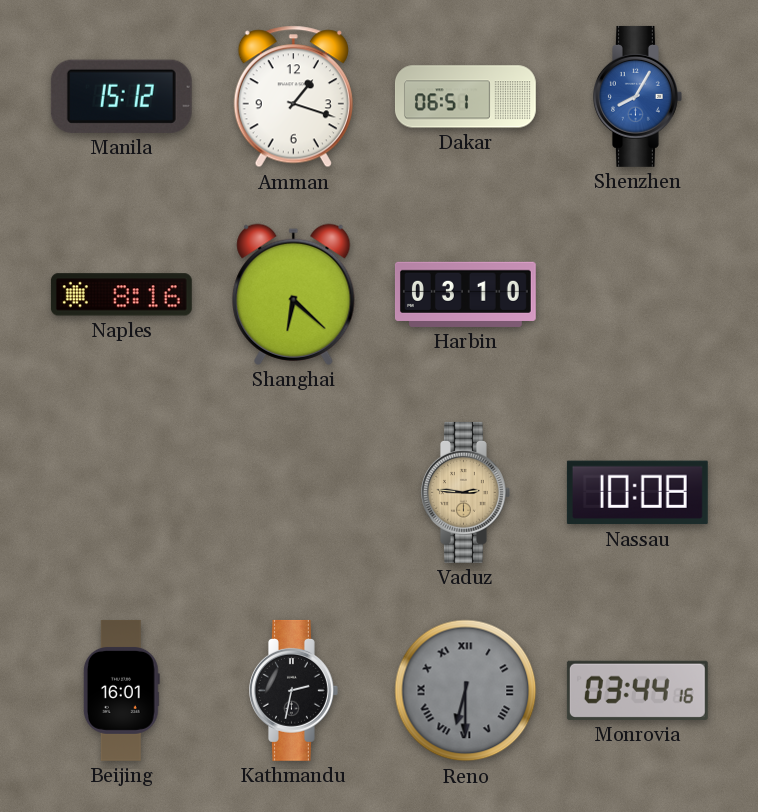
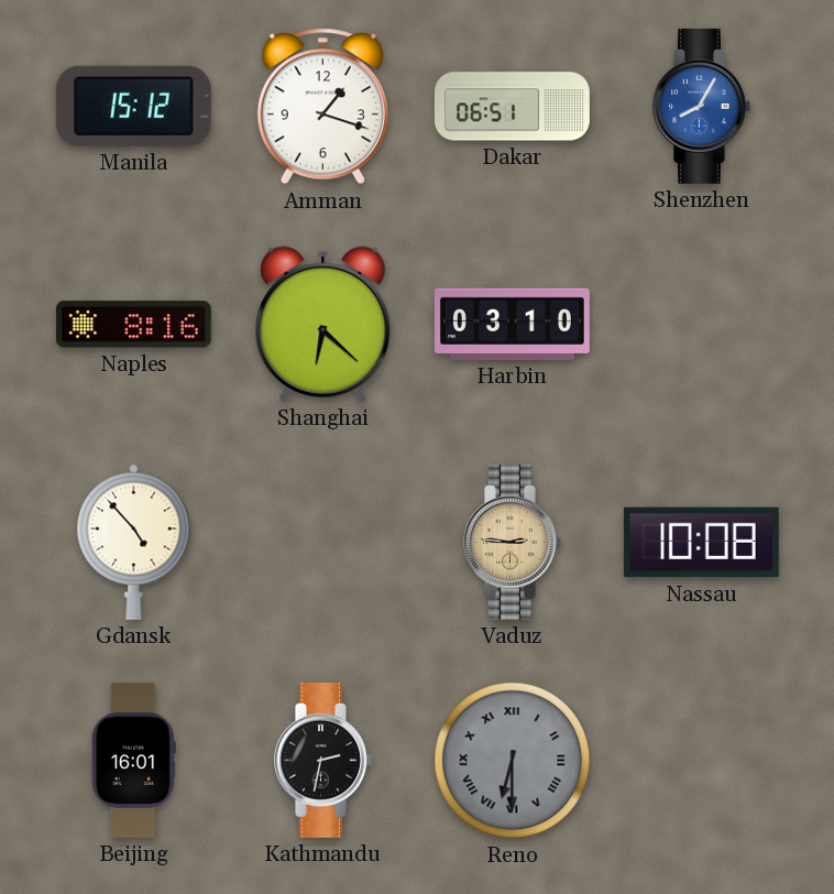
Gdansk: none -> 4:53 (134, 542)
Monrovia: 03:44 -> none (637, 690)
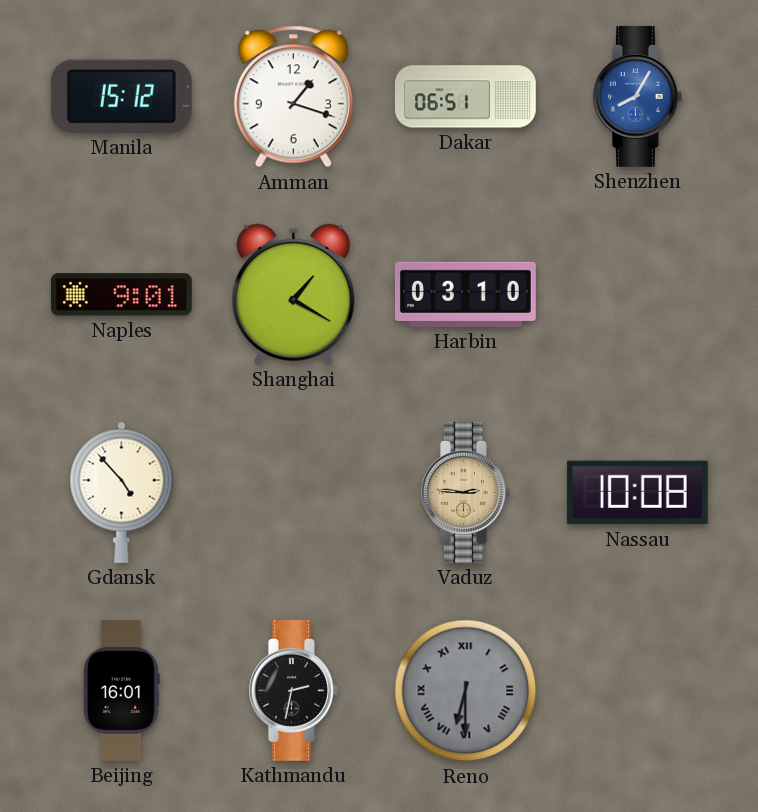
Naples: 8:16 -> 9:01 (121, 295)
Shanghai: 6:22 -> 1:20 (294, 294)
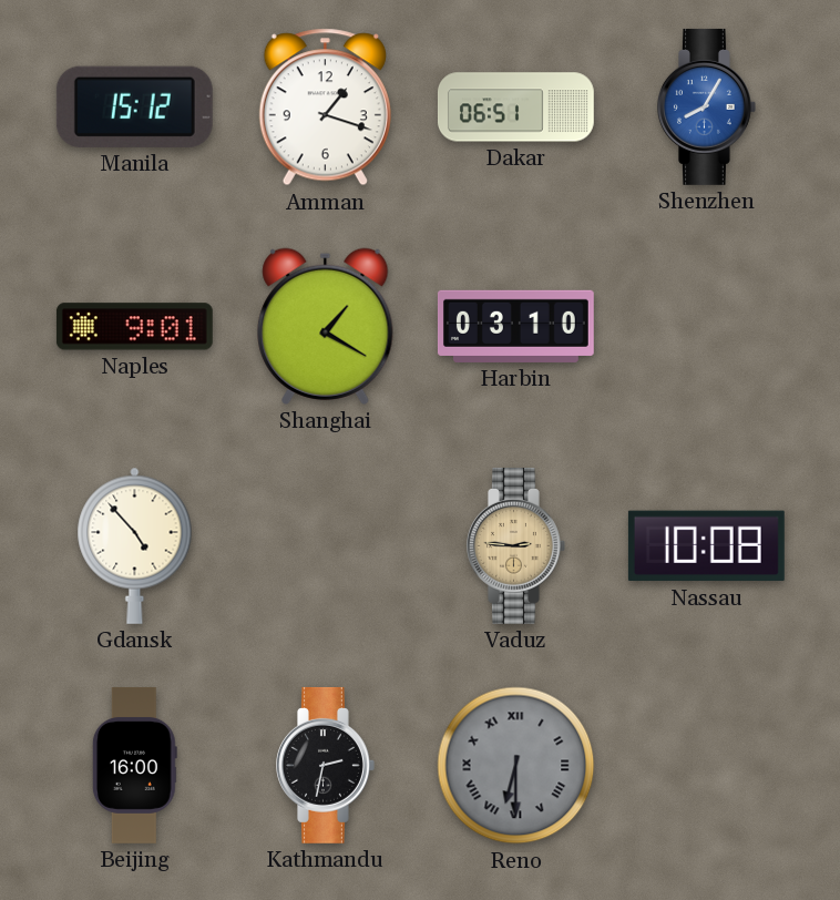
Beijing: 16:01 -> 16:00 (134, 765)
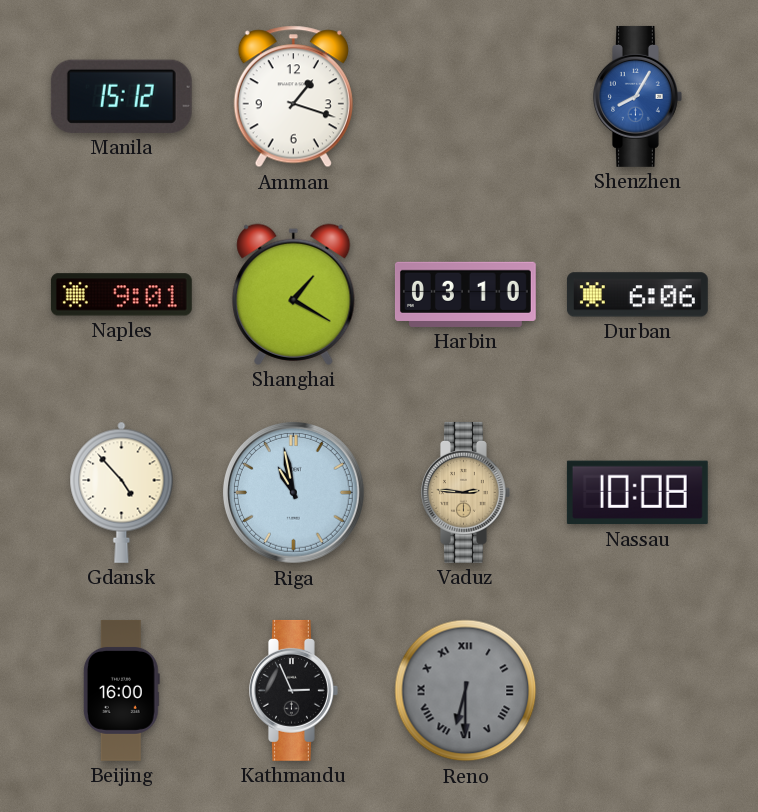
Dakar: 06:51 -> none (515, 108)
Durban: none -> 6:06 (637, 295)
Riga: none -> 10:58 (293, 492)
Kathmandu: 2:32 -> 2:56 (294, 690)
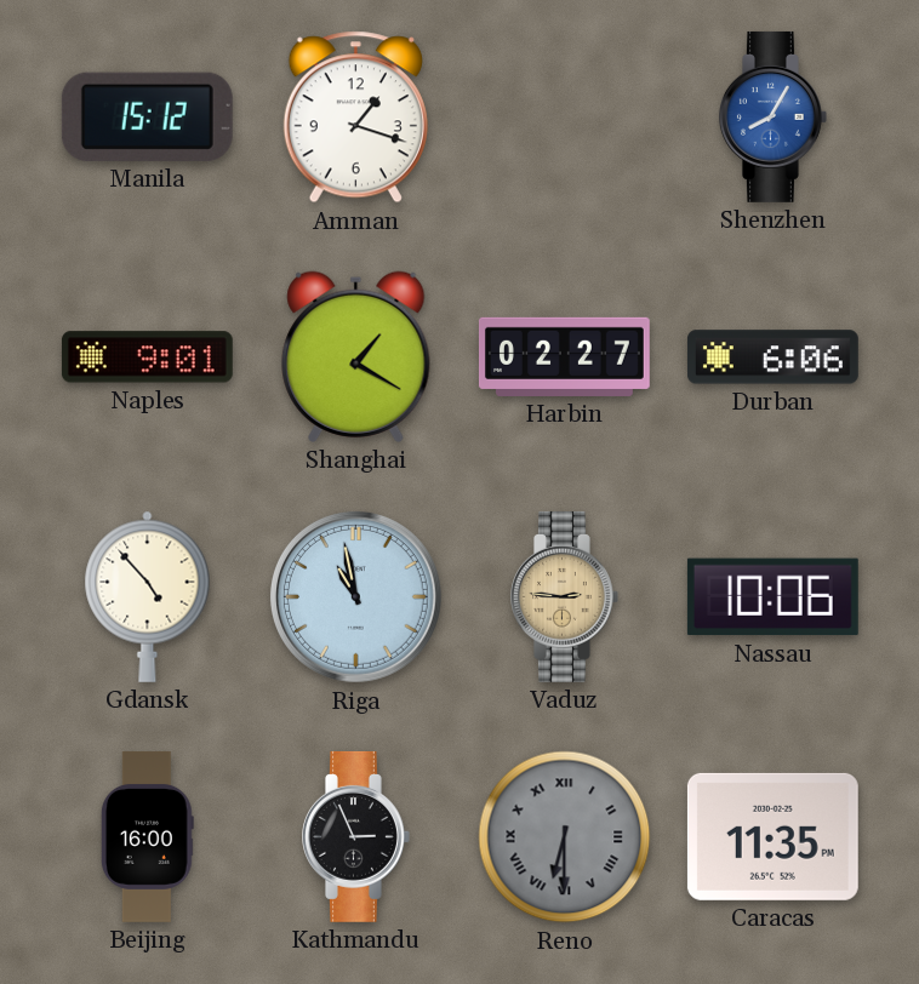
Harbin: 03:10 -> 02:27 (564, 356)
Nassau: 10:08 -> 10:06 (772, 597)
Caracas: none -> 11:35 (772, 836)
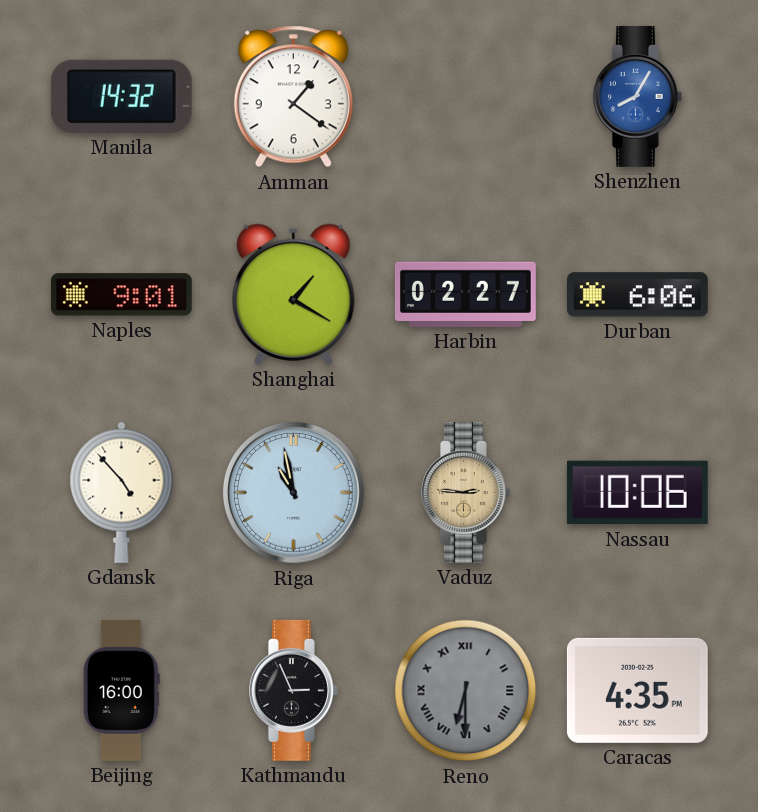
Manila: 15:12 -> 14:32 (121, 96)
Amman: 1:18 -> 1:21 (293, 97)
Caracas: 11:35 -> 4:35 (637, 690)
